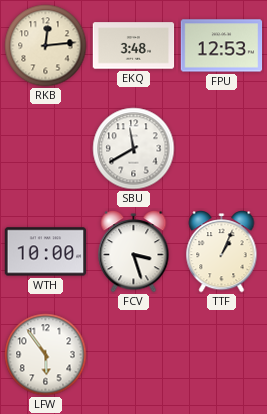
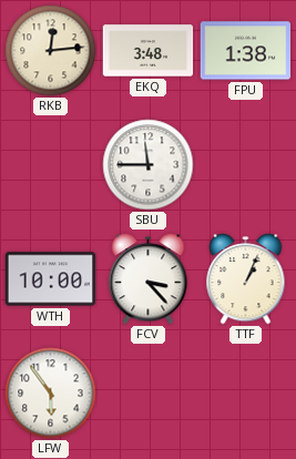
FPU: 12:53 -> 1:38 (246, 51)
SBU: 11:40 -> 11:45 (149, 165)
FCV: 3:27 -> 3:23 (149, 279)
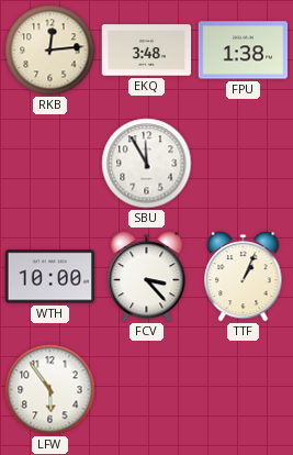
SBU: 11:45 -> 11:55 (147, 164)
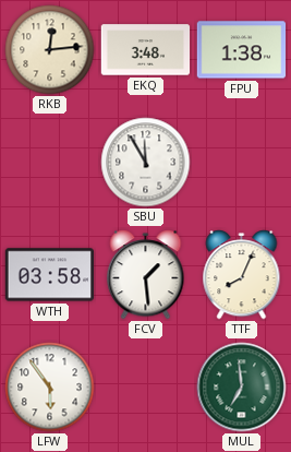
WTH: 10:00 -> 03:58 (50, 275)
FCV: 3:23 -> 1:29 (146, 275)
TTF: 1:04 -> 8:04 (242, 275)
MUL: none -> 6:59 (242, 388)
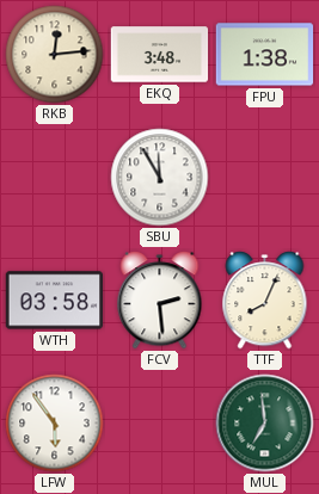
FCV: 1:29 -> 2:29 (160, 301)
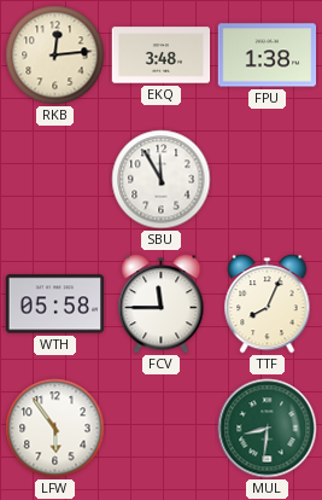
WTH: 03:58 -> 05:58 (55, 304)
FCV: 2:29 -> 11:45 (162, 304)
MUL: 6:59 -> 8:31 (268, 429)
